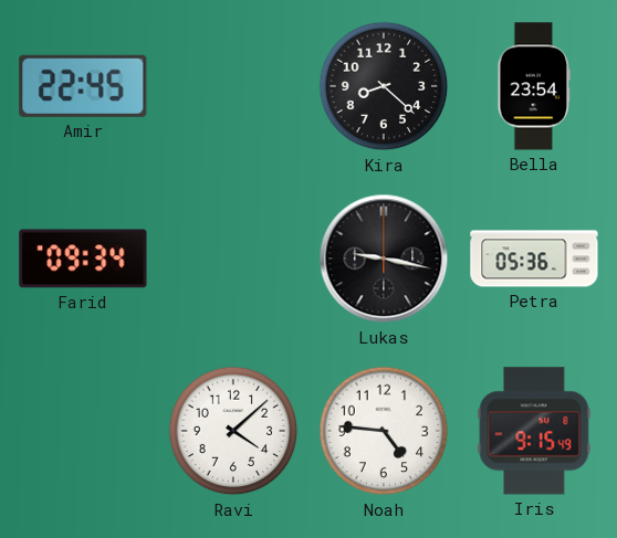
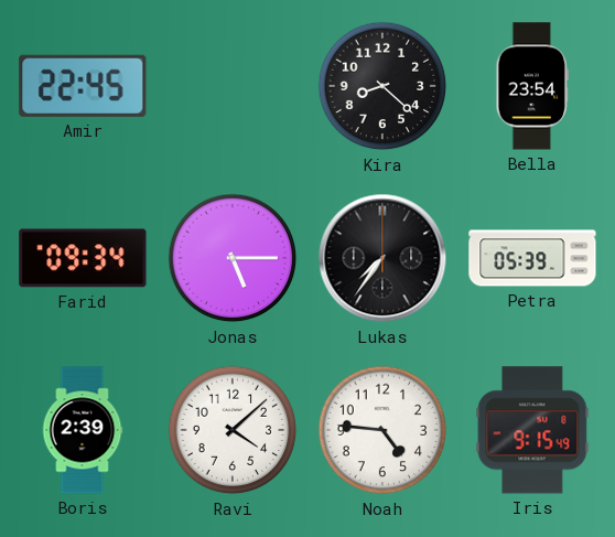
Jonas: none -> 5:15 (233, 258)
Lukas: 9:17 -> 7:36 (382, 258)
Petra: 05:36 -> 05:39 (532, 258)
Boris: none -> 2:39 (83, 430)
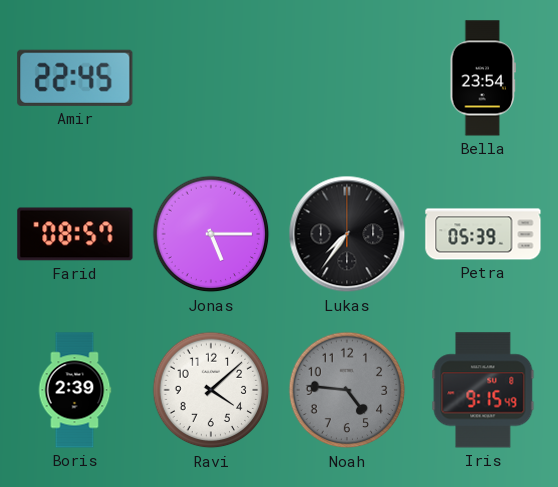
Kira: 8:22 -> none (382, 86)
Farid: 09:34 -> 08:57 (75, 234)
Noah dial: white -> grey (347, 390)
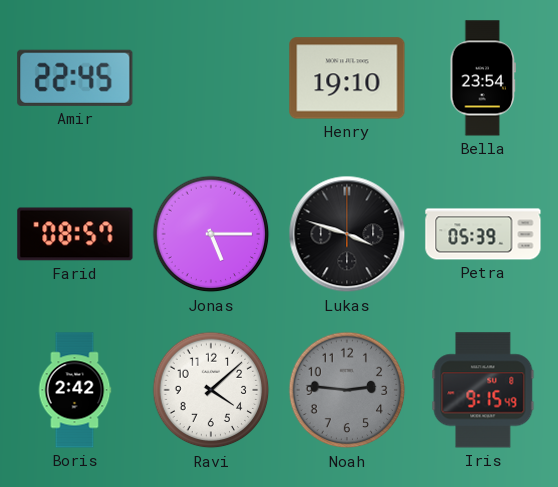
Henry: none -> 19:10 (347, 78)
Lukas: 7:36 -> 3:48 (347, 234)
Boris: 2:39 -> 2:42 (75, 390)
Noah: 4:46 -> 2:46 (347, 390)
